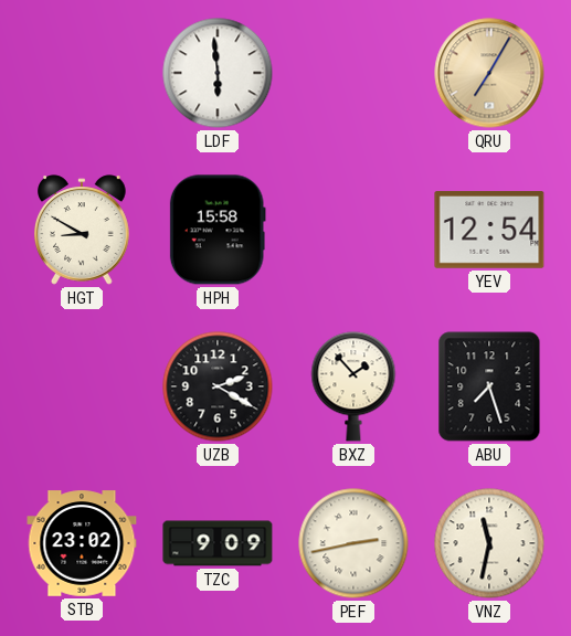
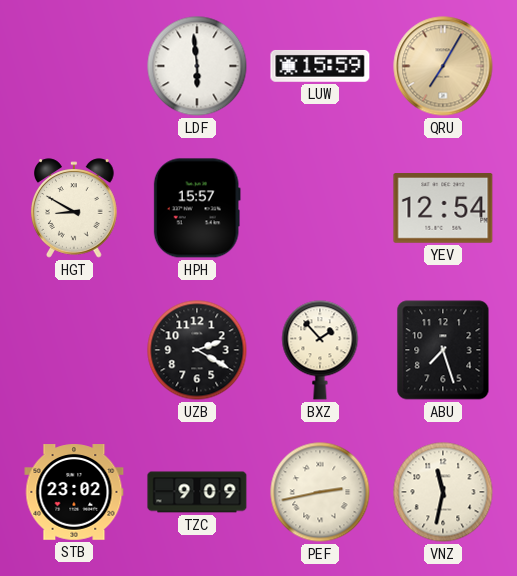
LUW: none -> 15:59 (320, 66)
HPH: 15:58 -> 15:57 (197, 208)
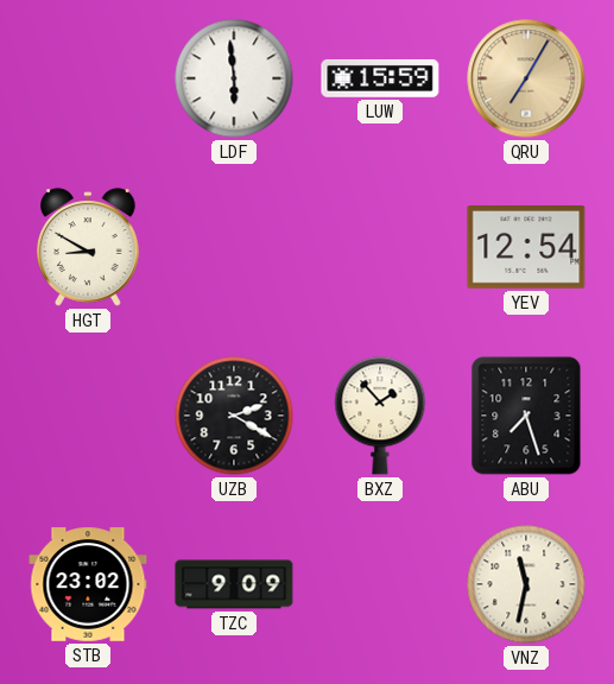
HPH: 15:57 -> none (197, 208)
PEF: 2:43 -> none (320, 492)
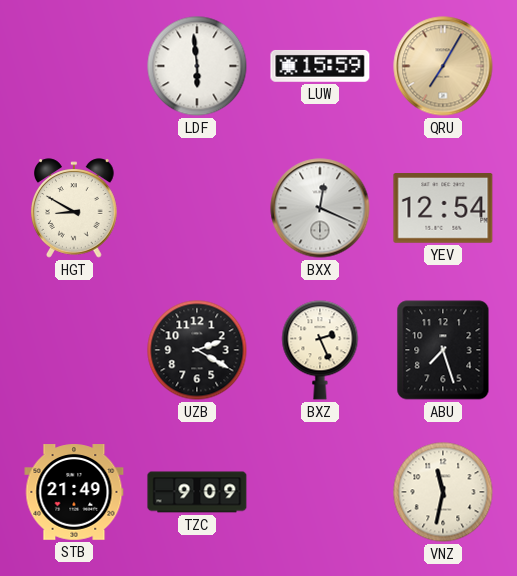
BXX: none -> 12:19 (320, 208)
BXZ: 1:53 -> 2:26 (320, 350)
STB: 23:02 -> 21:49 (74, 492)
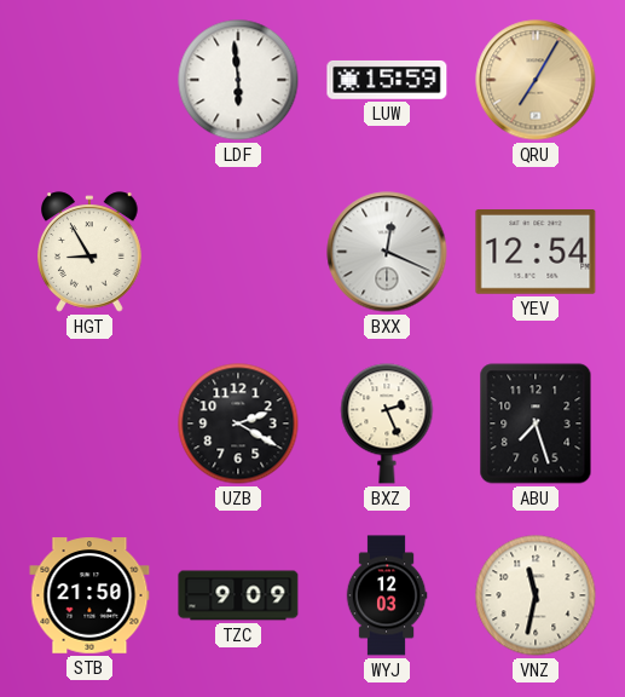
HGT: 8:50 -> 8:55 (89, 252)
STB: 21:49 -> 21:50 (89, 595)
WYJ: none -> 12:03 (387, 595)
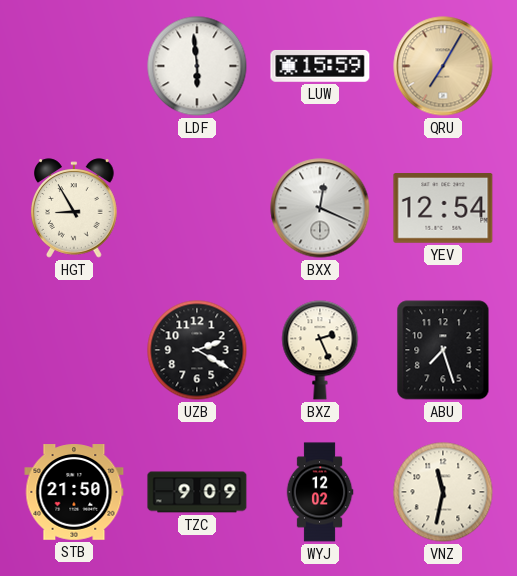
WYJ: 12:03 -> 12:02 (320, 492)
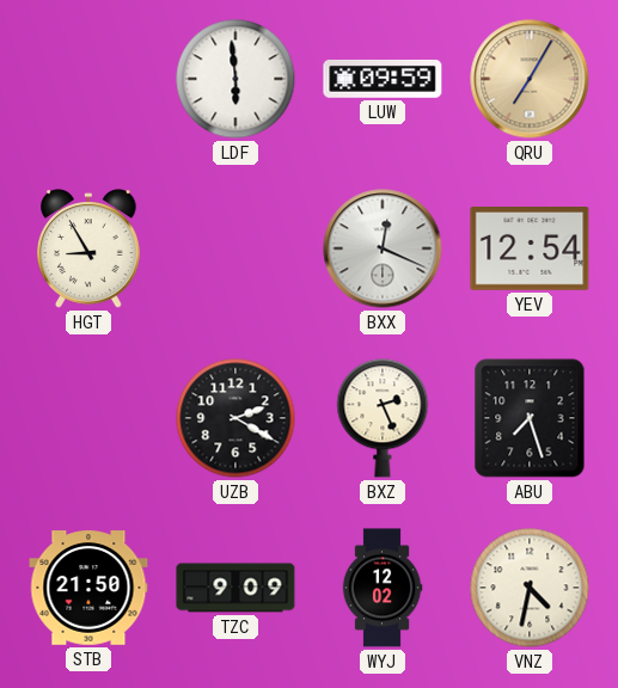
LUW: 15:59 -> 09:59 (383, 79)
VNZ: 11:32 -> 4:32 (530, 588)
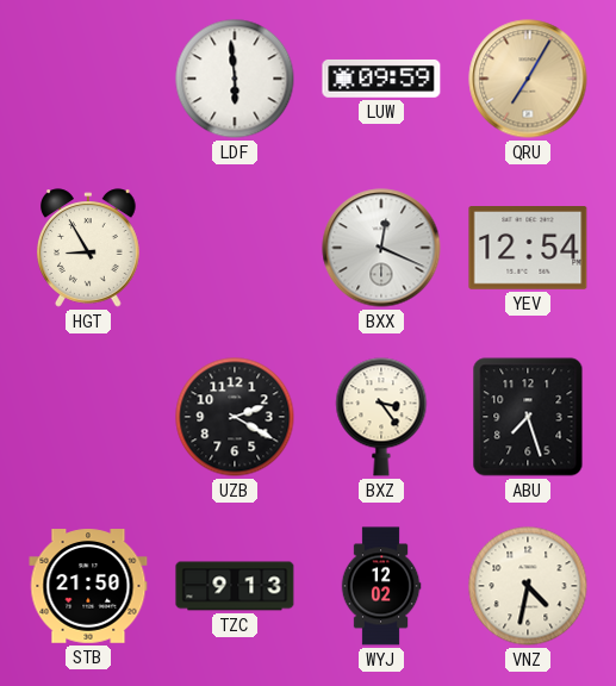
BXZ: 2:26 -> 3:24 (381, 417)
TZC: 9:09 -> 9:13 (235, 586)
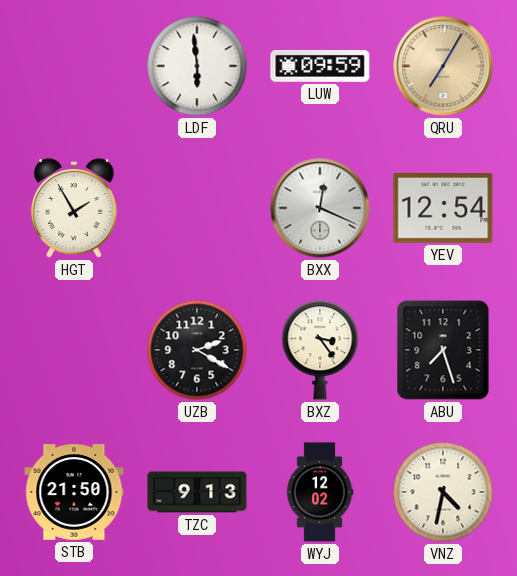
HGT: 8:55 -> 1:55 (74, 208)
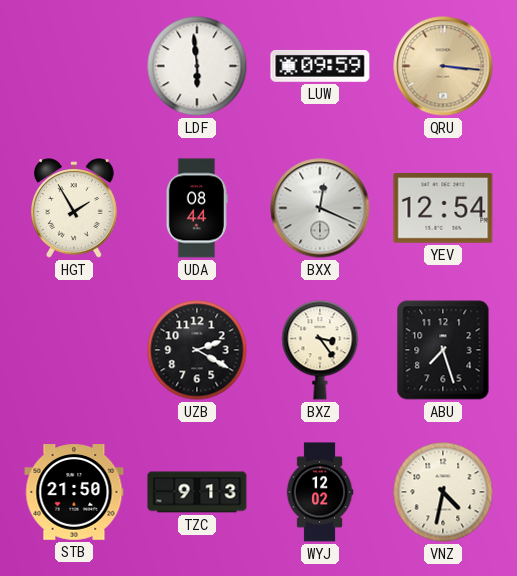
QRU: 7:05 -> 3:16 (443, 66)
UDA: none -> 08:44 (197, 208)
